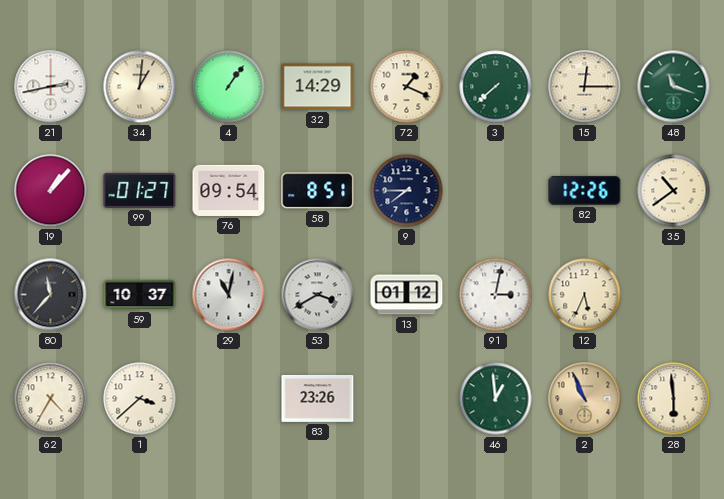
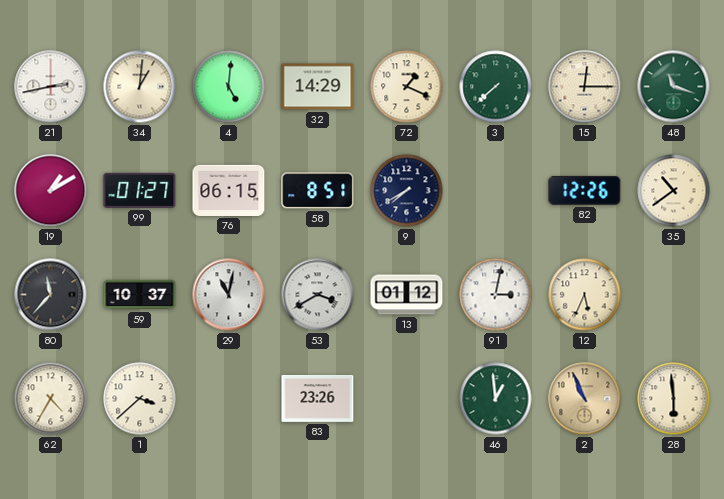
4: 1:06 -> 5:01 (229, 87)
19: 1:07 -> 1:10 (51, 191)
76: 09:54 -> 06:15 (229, 190)
9: 7:45 -> 7:40 (407, 191)
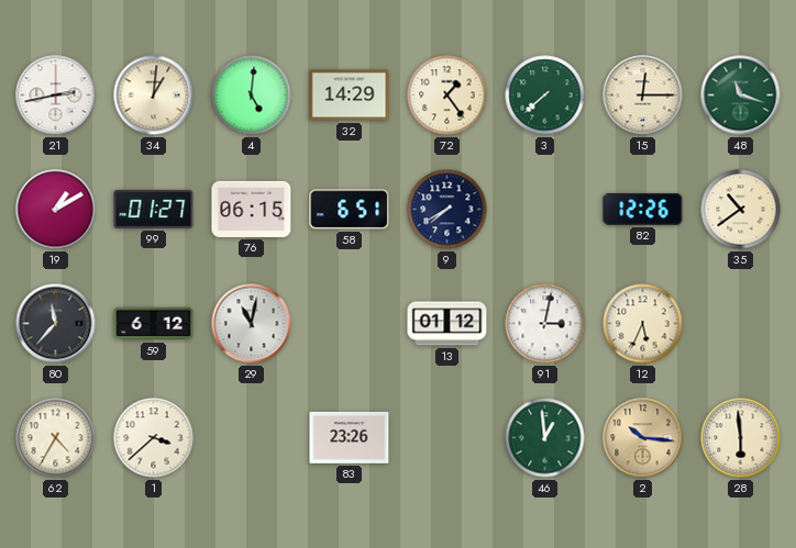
72: 1:19 -> 1:24 (447, 96)
58: 8:51 -> 6:51 (350, 210)
59: 10:37 -> 6:12 (154, 324)
53: 3:40 -> none (318, 295)
2: 10:56 -> 10:16 (643, 438)
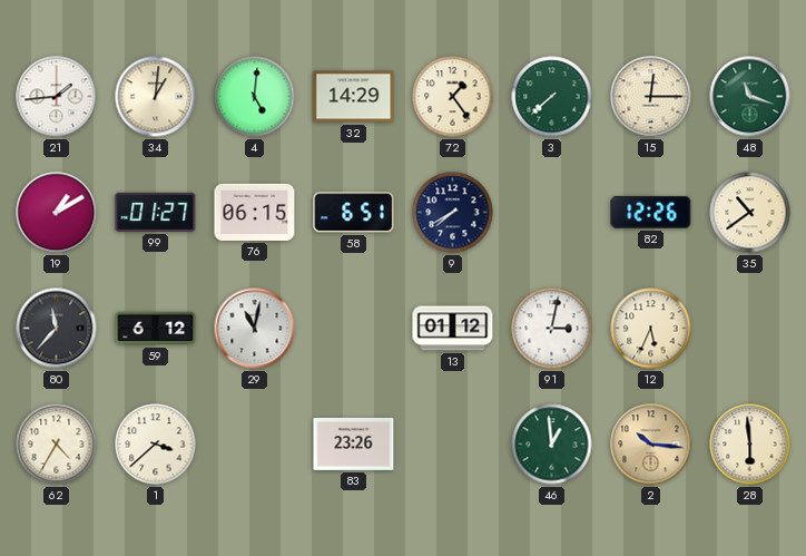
21: 2:43 -> 1:44 (57, 97)
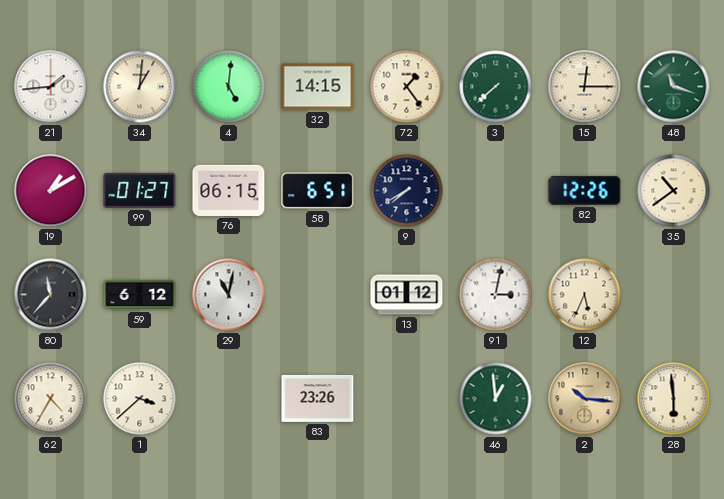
32: 14:29 -> 14:15 (318, 87)
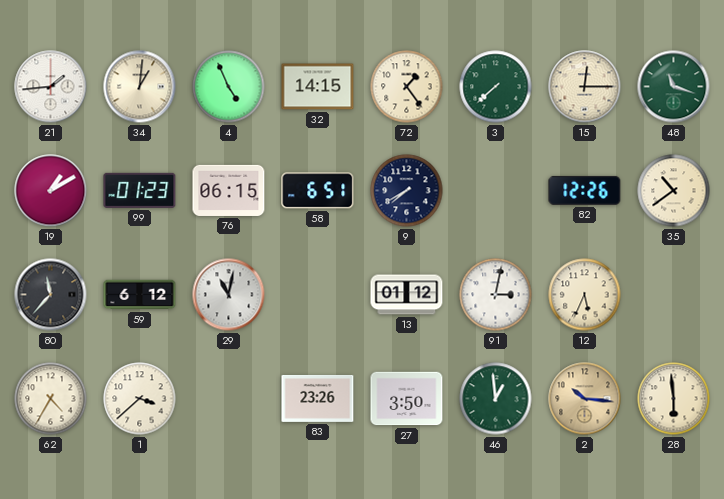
4: 5:01 -> 4:56 (229, 87)
99: 01:27 -> 01:23 (140, 190)
27: none -> 3:50 (407, 399)
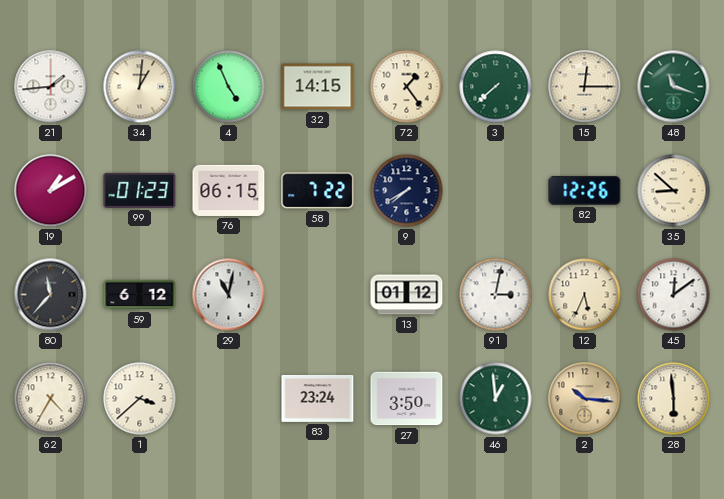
58: 6:51 -> 7:22 (318, 191)
35: 10:39 -> 8:52 (674, 191)
45: none -> 12:09 (674, 295)
83: 23:26 -> 23:24 (318, 398)
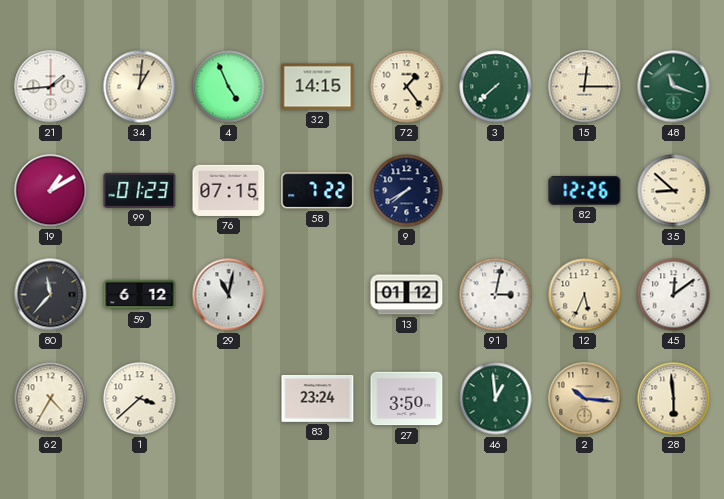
76: 06:15 -> 07:15 (229, 190)
